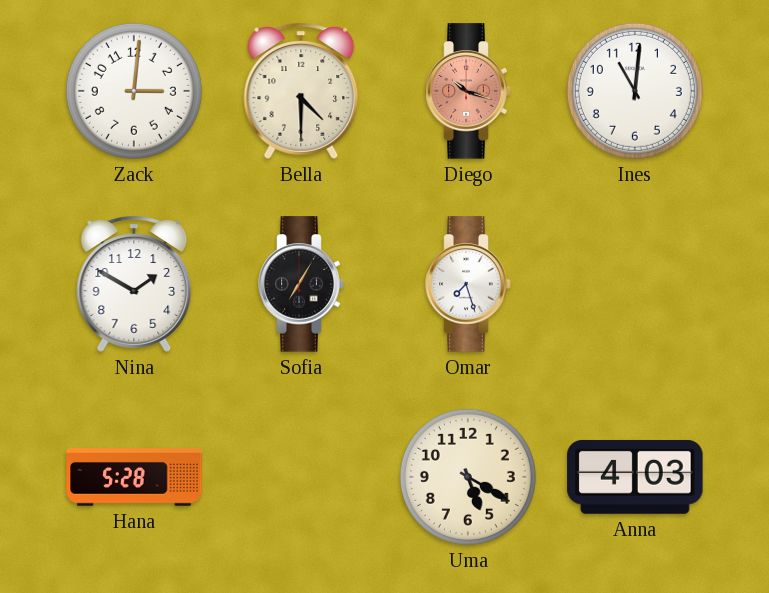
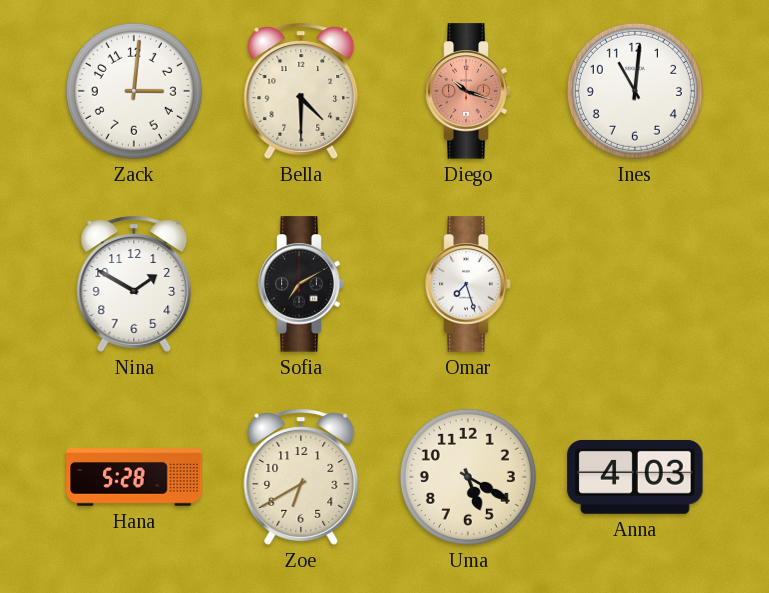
Sofia: 7:05 -> 7:10 (301, 284)
Zoe: none -> 6:40 (301, 477)
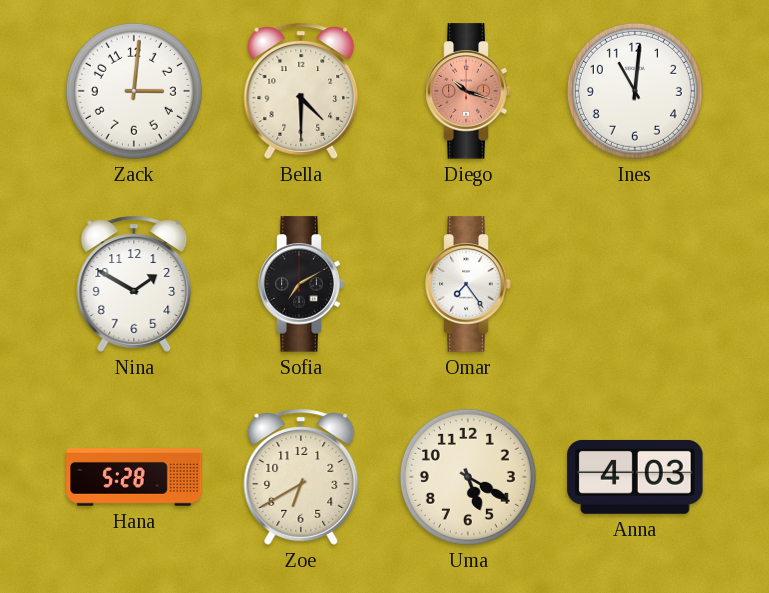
Omar: 7:27 -> 7:24 (468, 284)
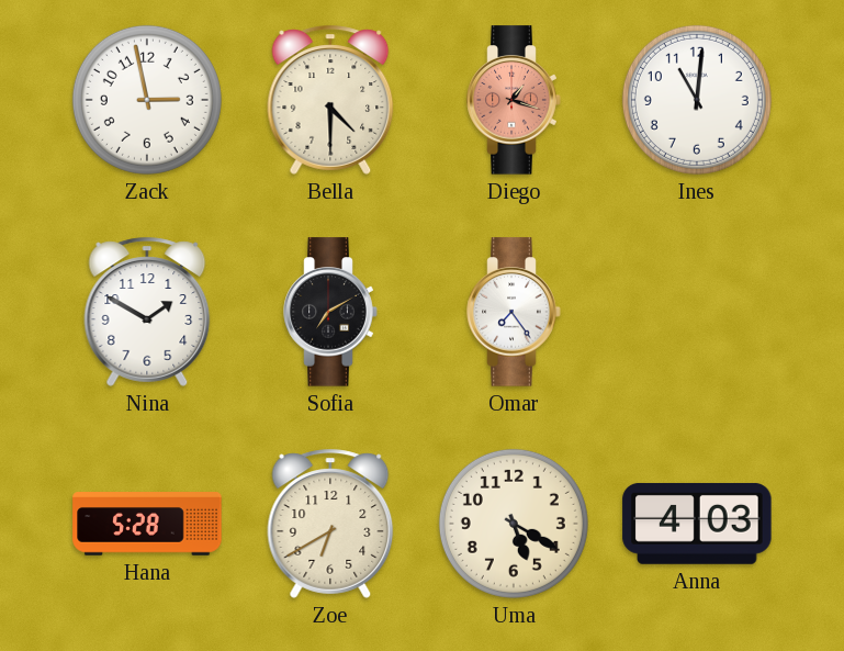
Zack: 3:01 -> 2:58 (147, 100)
Diego: 10:18 -> 1:18 (514, 100)
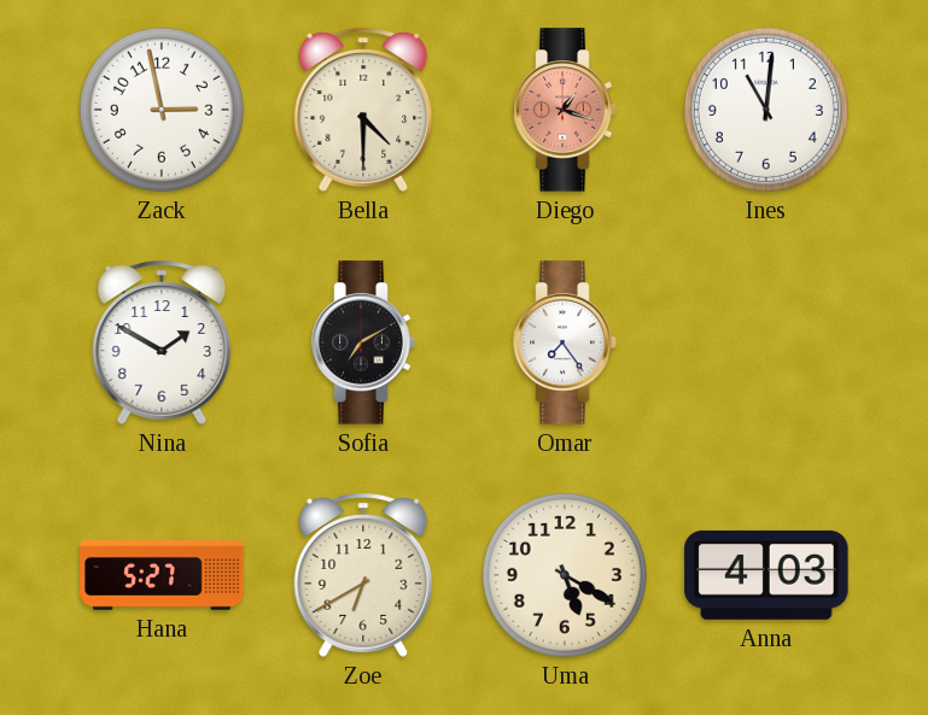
Hana: 5:28 -> 5:27 (162, 575)
